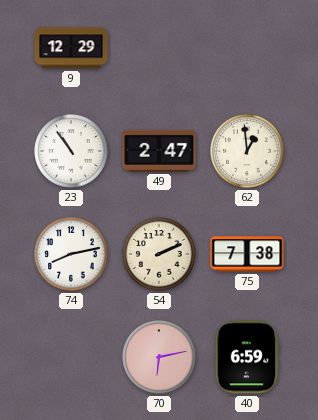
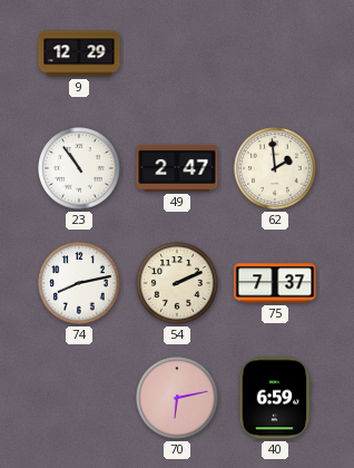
62: 12:59 -> 1:59 (275, 168)
75: 7:38 -> 7:37 (275, 283)
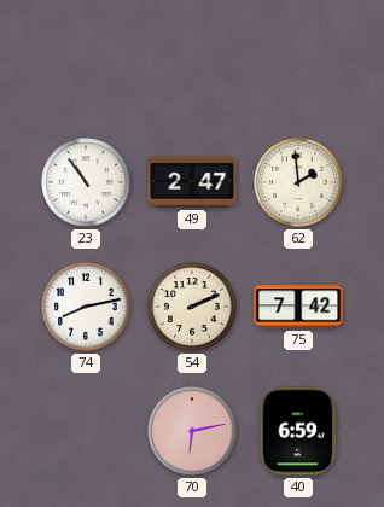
9: 12:29 -> none (79, 53)
75: 7:37 -> 7:42 (298, 307)
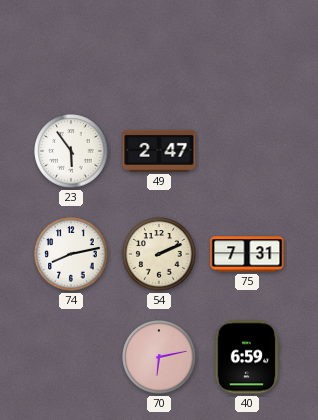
23: 10:54 -> 5:54 (71, 151)
62: 1:59 -> none (298, 182)
75: 7:42 -> 7:31 (247, 254)
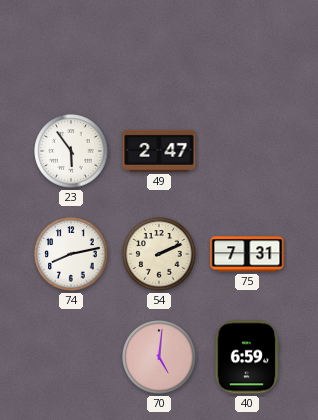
70: 6:13 -> 5:01 (159, 357)
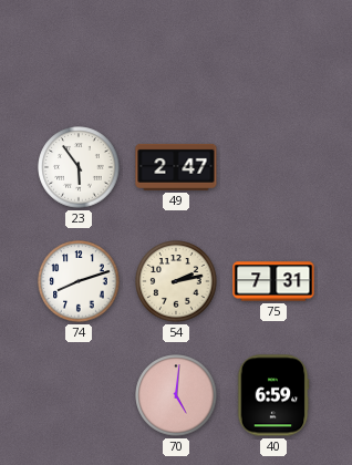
74: 8:13 -> 8:12 (79, 281)
54: 2:11 -> 2:13 (176, 281)
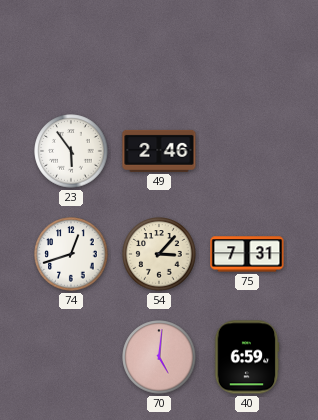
49: 2:47 -> 2:46 (159, 151)
74: 8:12 -> 12:42 (71, 254)
54: 2:13 -> 3:07 (159, 254)
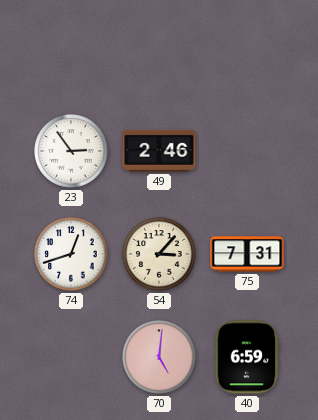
23: 5:54 -> 2:54 (71, 151)
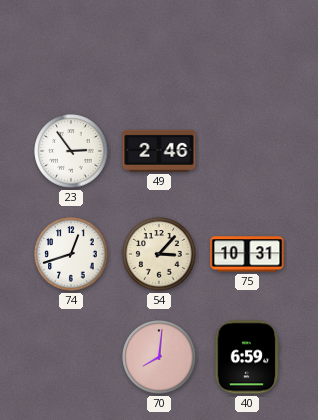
75: 7:31 -> 10:31 (247, 254)
70: 5:01 -> 8:01 (159, 357)
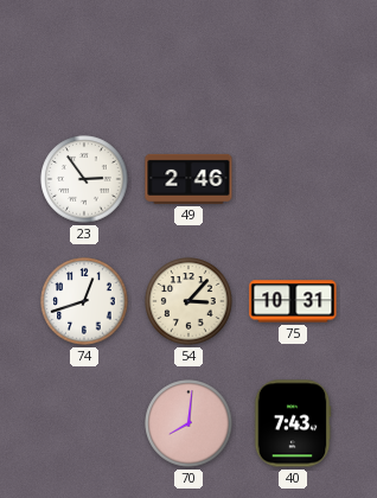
40: 6:59 -> 7:43 (293, 423)
